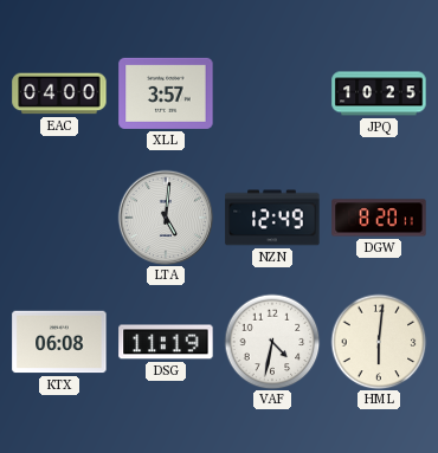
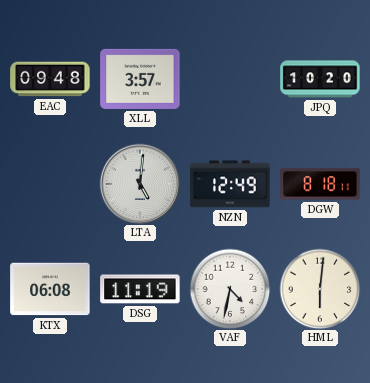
EAC: 04:00 -> 09:48 (50, 79)
JPQ: 10:25 -> 10:20 (320, 79)
DGW: 8:20 -> 8:18 (320, 184)
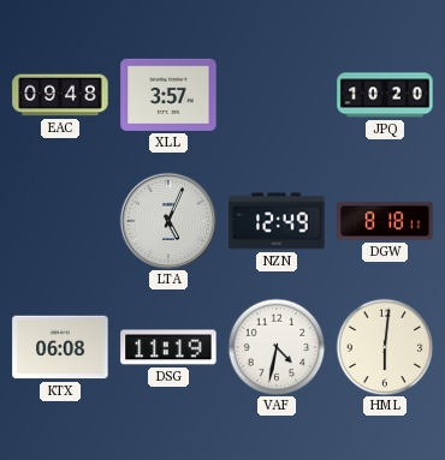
LTA: 5:01 -> 5:04 (168, 221)
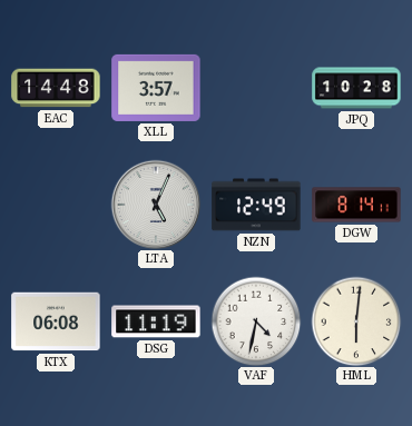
EAC: 09:48 -> 14:48 (56, 88)
JPQ: 10:20 -> 10:28 (356, 88)
DGW: 8:18 -> 8:14 (356, 205)
